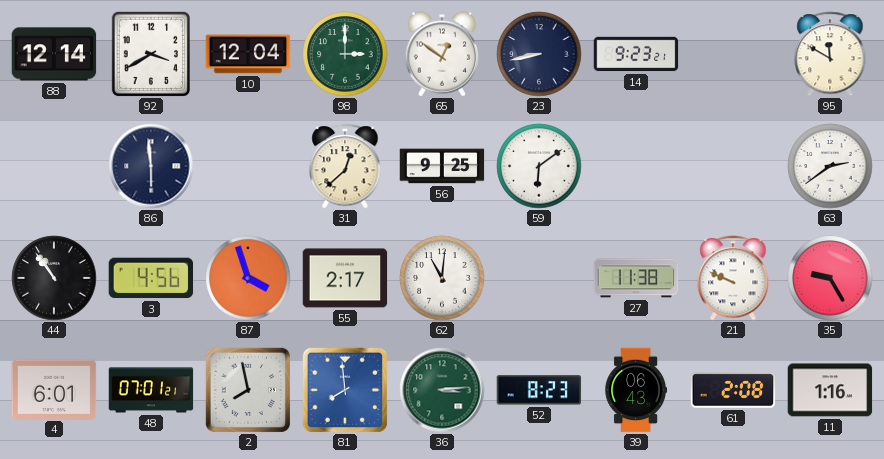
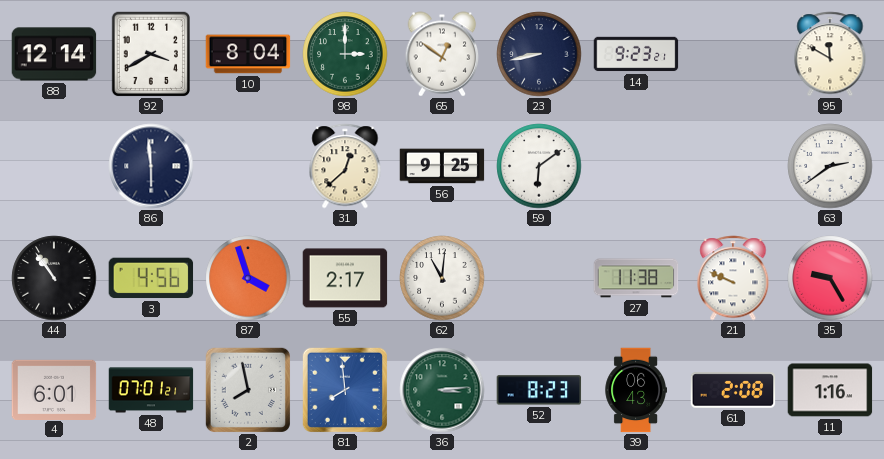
10: 12:04 -> 8:04 (248, 54)
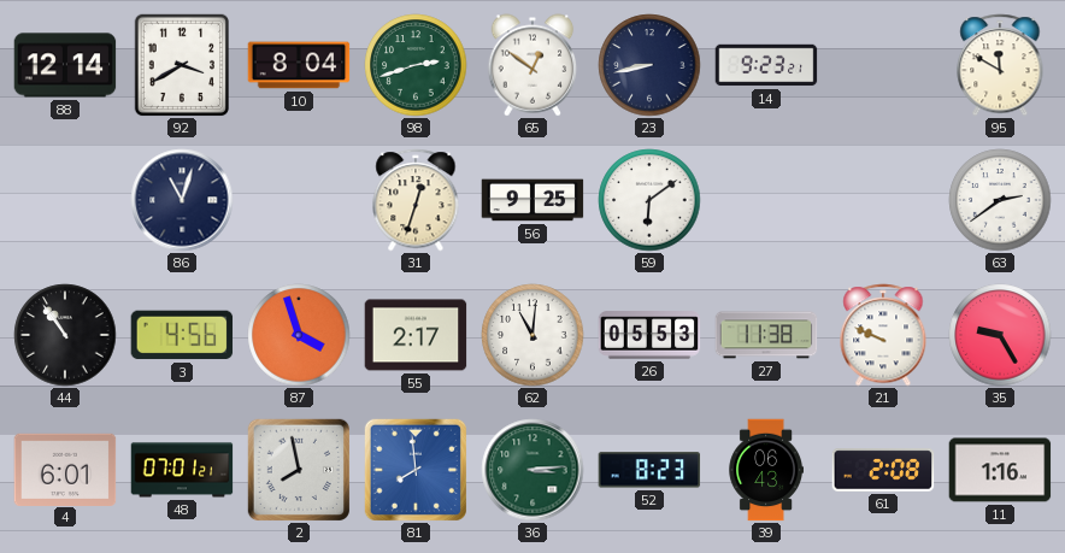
98: 3:00 -> 2:42 (416, 65)
86: 5:59 -> 11:03 (182, 200)
31: 12:38 -> 12:33 (416, 200)
26: none -> 05:53 (649, 335)
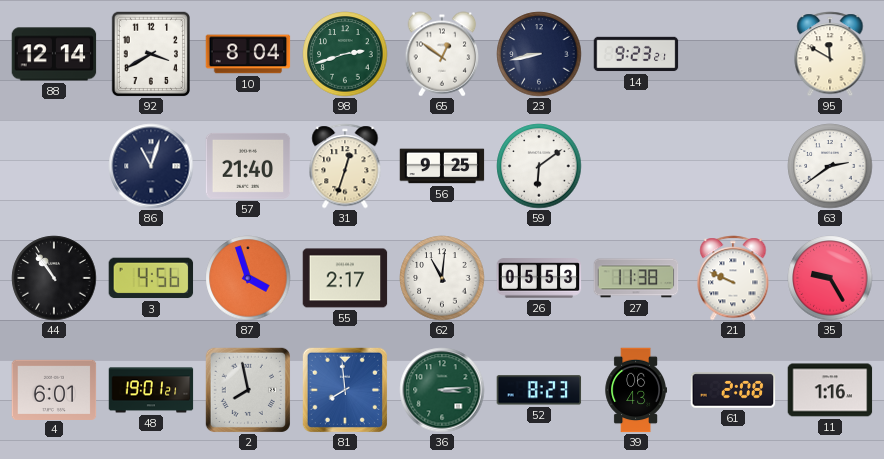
57: none -> 21:40 (248, 166)
48: 07:01 -> 19:01 (151, 390)
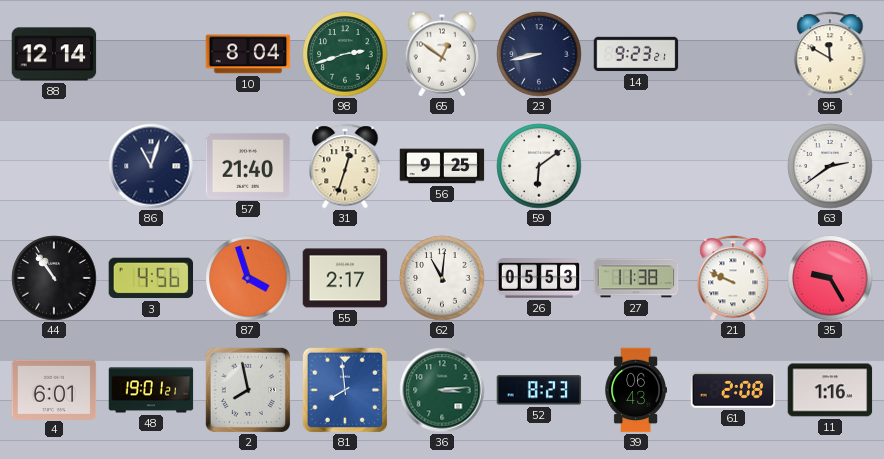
92: 3:40 -> none (151, 54)
